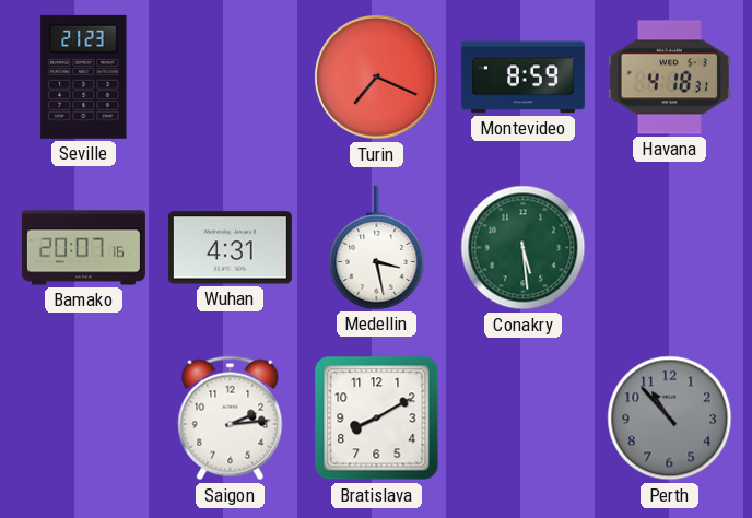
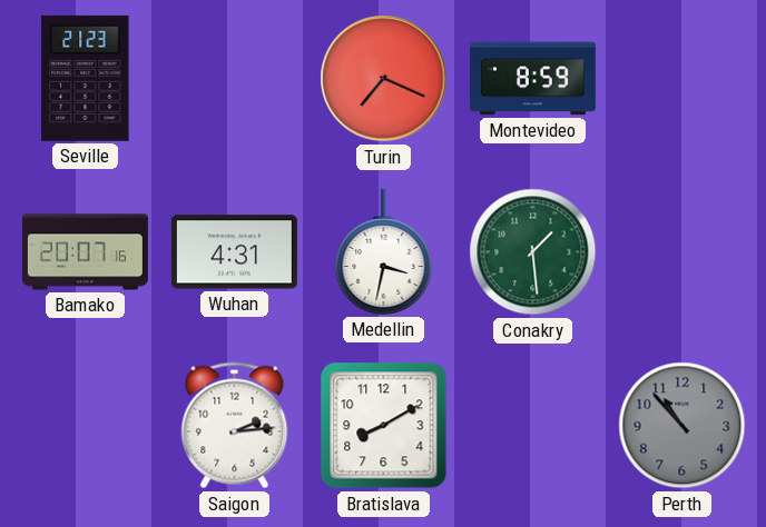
Havana: 4:18 -> none (669, 78)
Medellin: 3:28 -> 3:32 (384, 251)
Conakry: 5:29 -> 1:29 (533, 252)
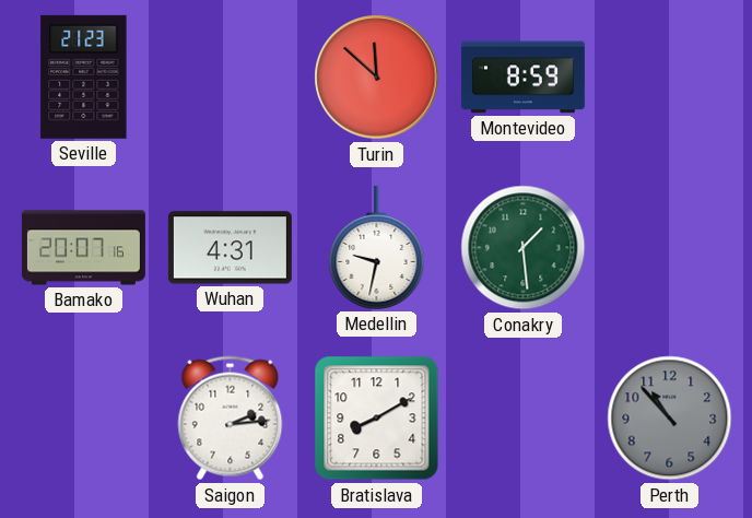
Turin: 7:19 -> 11:52 (377, 78)
Medellin: 3:32 -> 9:32 (377, 247)
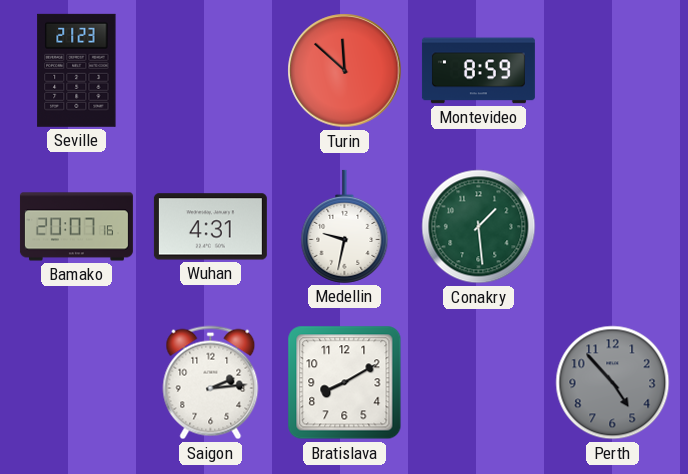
Perth: 10:53 -> 4:53 (613, 383)
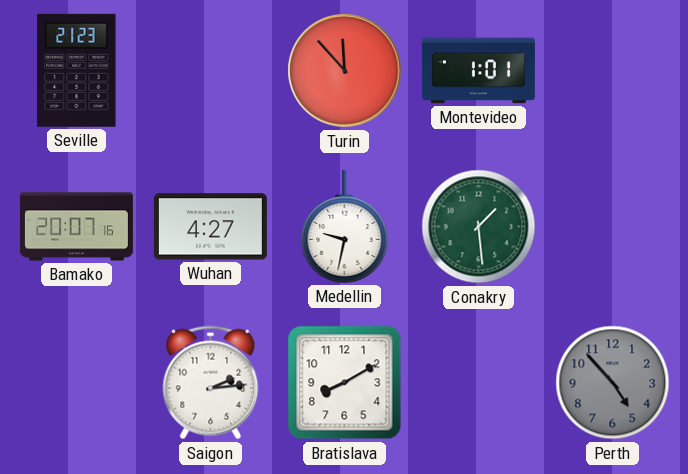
Turin: 11:52 -> 11:53 (345, 71)
Montevideo: 8:59 -> 1:01 (478, 71)
Wuhan: 4:31 -> 4:27 (210, 227)
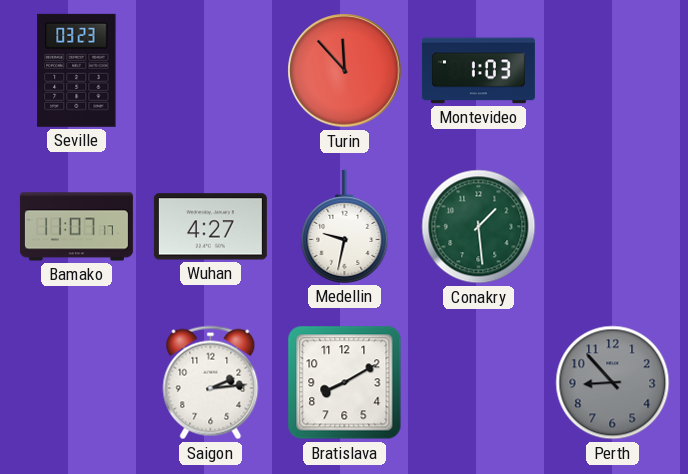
Seville: 21:23 -> 03:23 (77, 70)
Montevideo: 1:01 -> 1:03 (478, 71)
Bamako: 20:07 -> 11:07 (76, 227)
Perth: 4:53 -> 8:53 (613, 383)
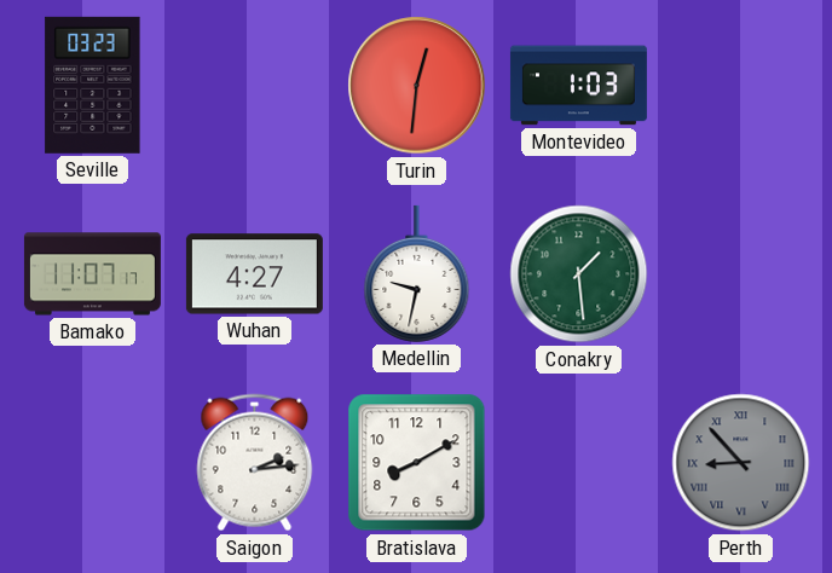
Turin: 11:53 -> 12:31 (417, 86)
Perth numerals: Arabic -> Roman (741, 463)
